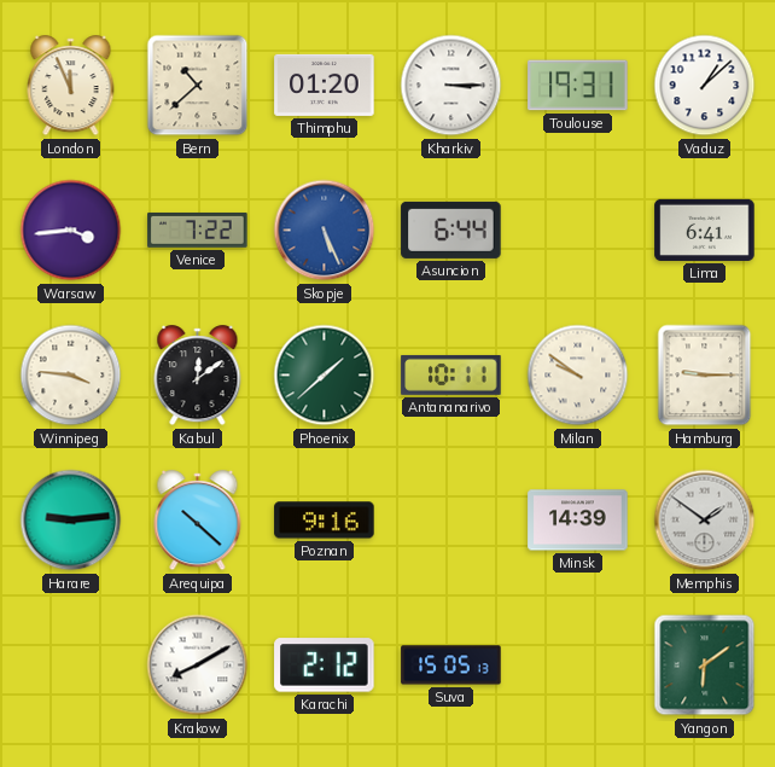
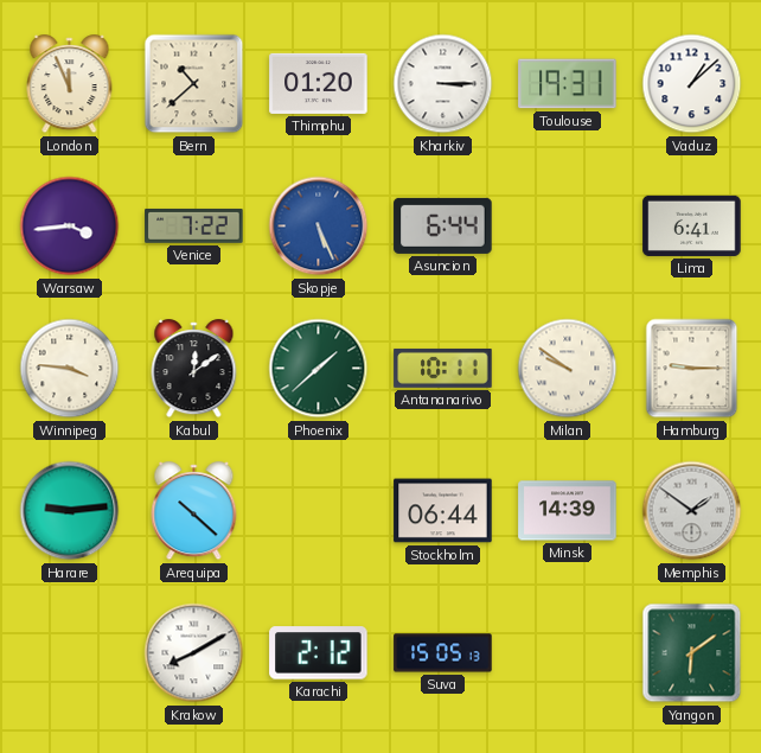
Poznan: 9:16 -> none (325, 521)
Stockholm: none -> 06:44 (443, 511)
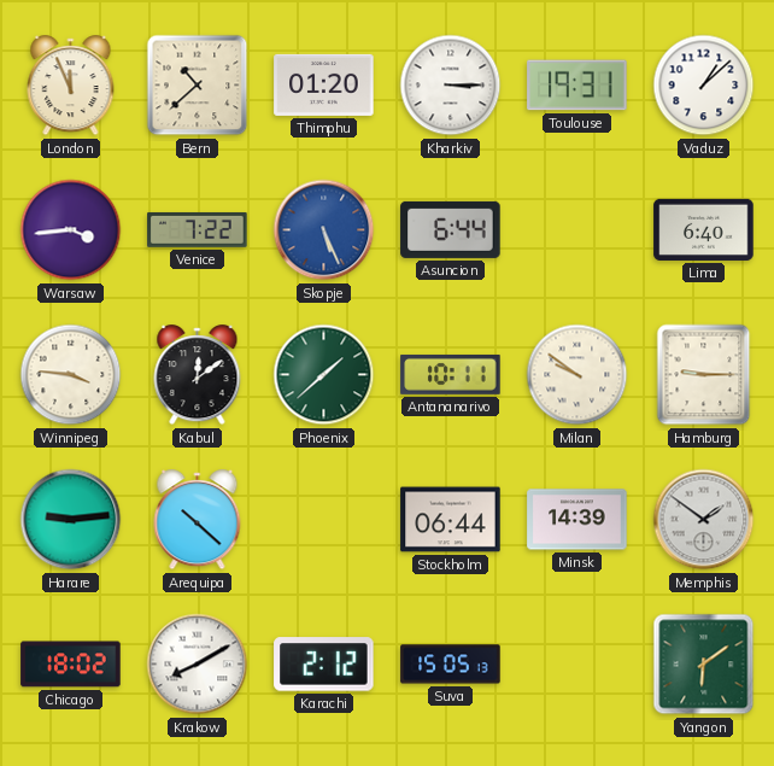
Lima: 6:41 -> 6:40 (704, 229)
Chicago: none -> 18:02 (71, 665)
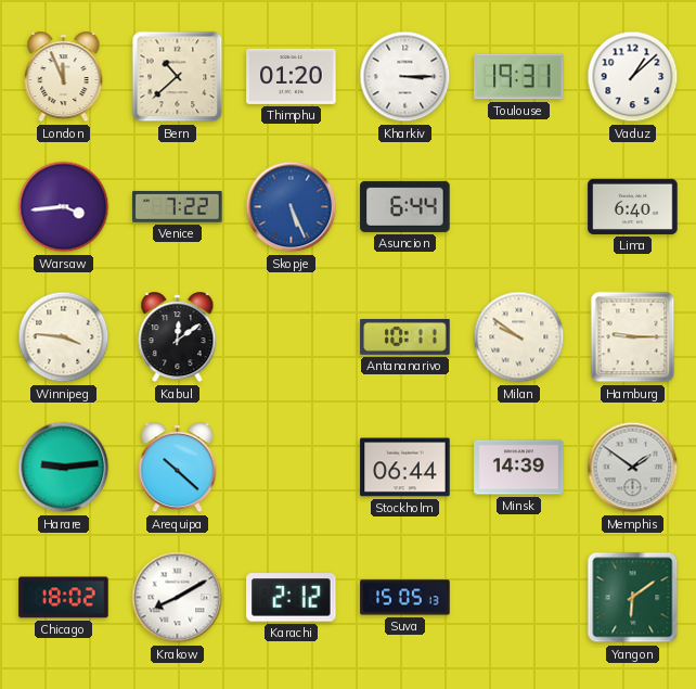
Phoenix: 1:38 -> none (324, 375)
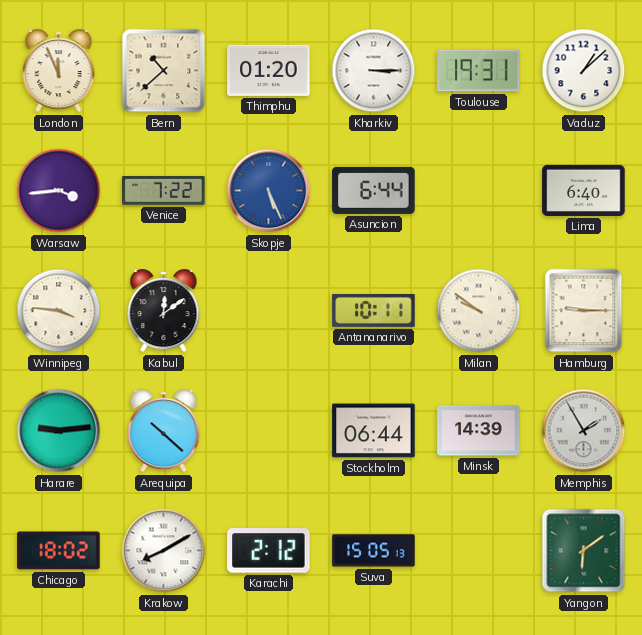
Memphis: 1:51 -> 1:55 (584, 431)
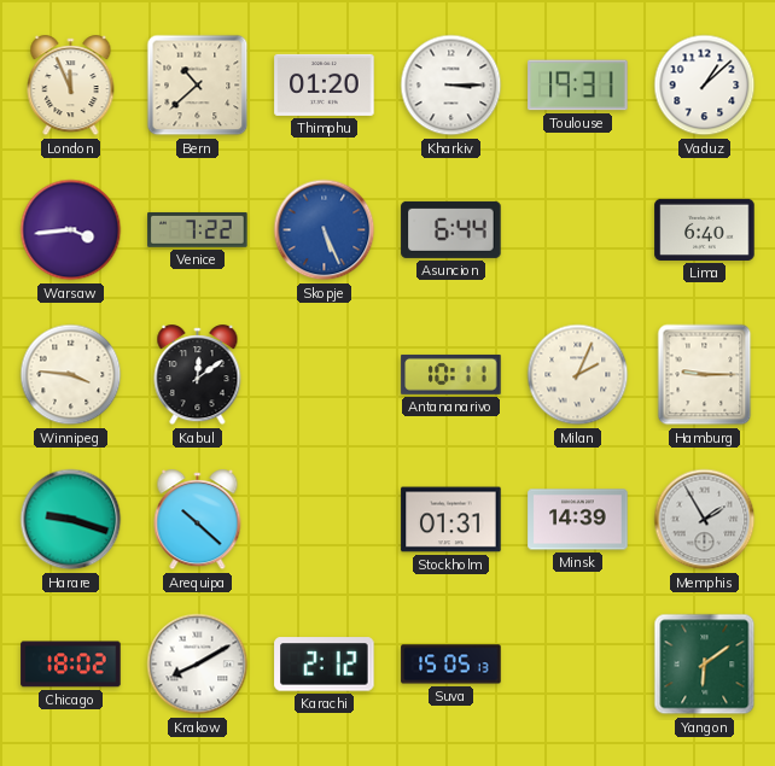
Milan: 9:51 -> 2:04 (578, 375)
Harare: 9:14 -> 9:18 (71, 520)
Stockholm: 06:44 -> 01:31 (451, 520)
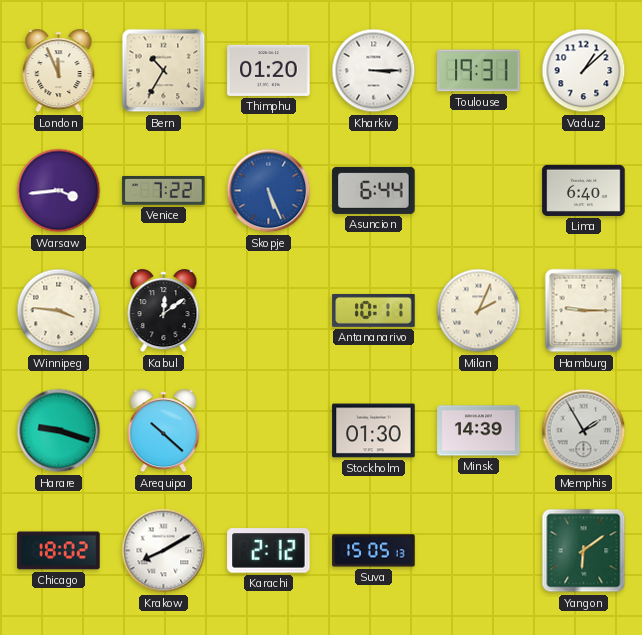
Bern: 10:38 -> 10:35 (164, 71)
Stockholm: 01:31 -> 01:30 (374, 431)
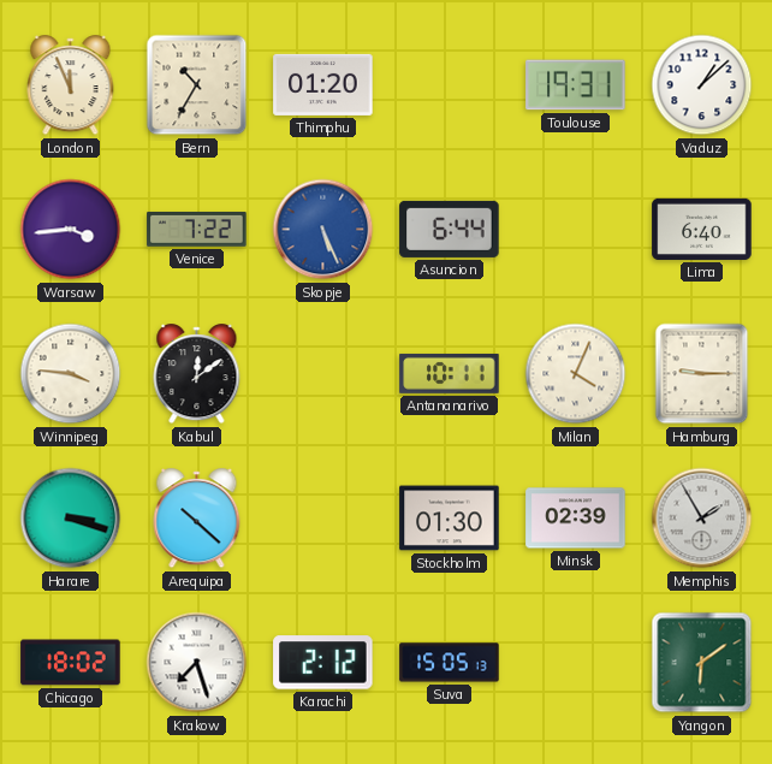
Kharkiv: 3:15 -> none (374, 71)
Milan: 2:04 -> 4:04 (576, 374)
Harare: 9:18 -> 3:18 (71, 519)
Minsk: 14:39 -> 02:39 (576, 519)
Krakow: 8:10 -> 7:27 (197, 663)
